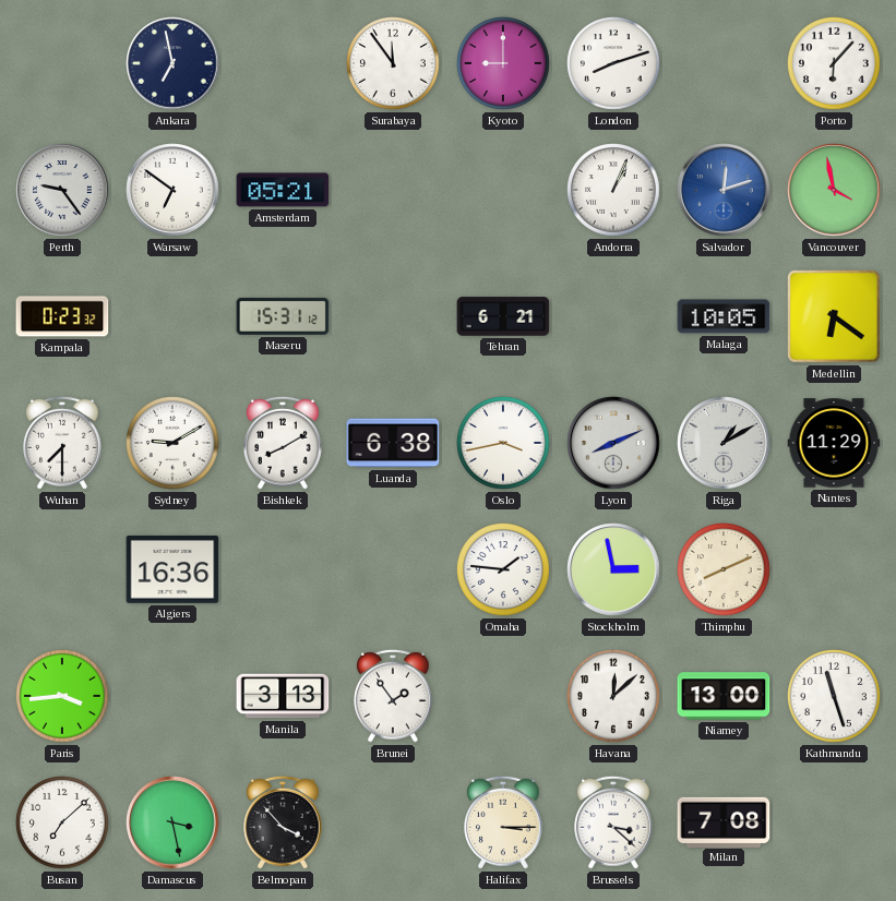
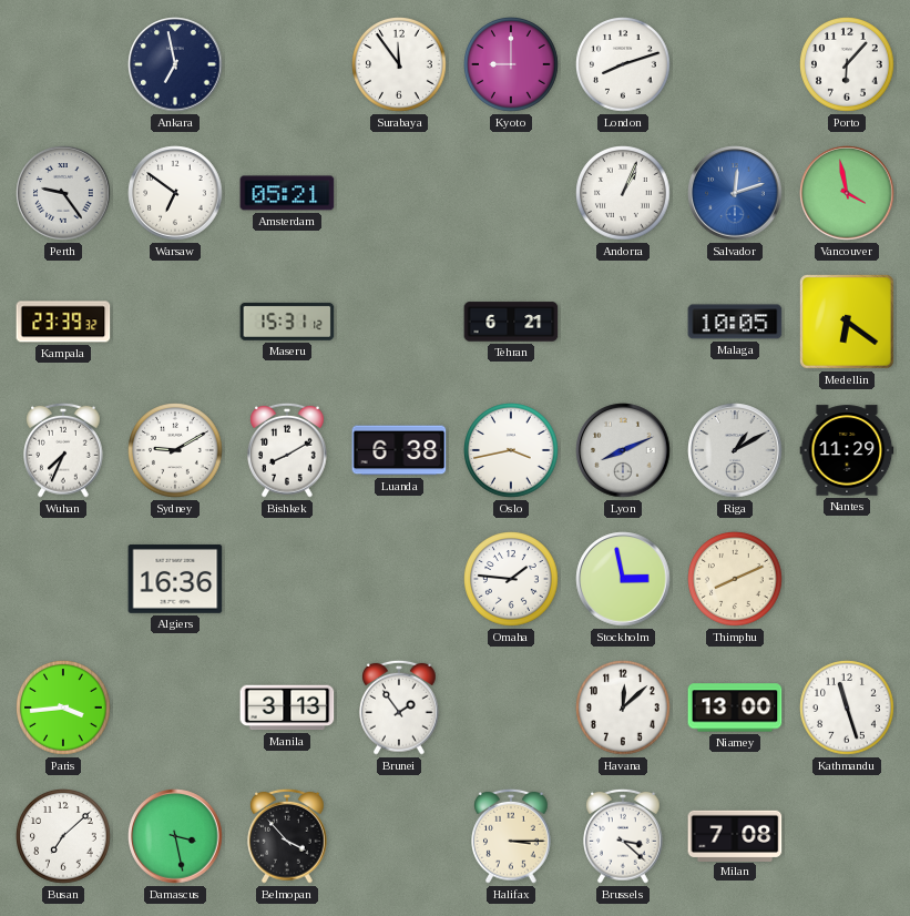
Kampala: 0:23 -> 23:39 (63, 322)
Wuhan: 7:30 -> 7:34 (64, 450)
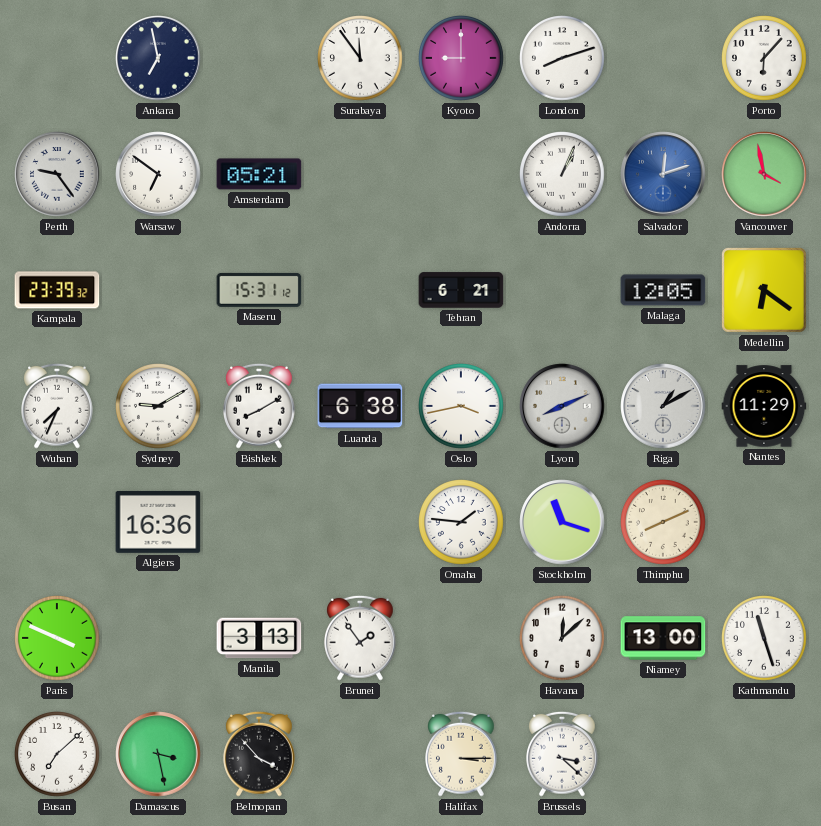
Malaga: 10:05 -> 12:05 (663, 290)
Stockholm: 2:58 -> 11:18 (562, 522)
Paris: 3:44 -> 3:49 (58, 639)
Milan: 7:08 -> none (735, 835)
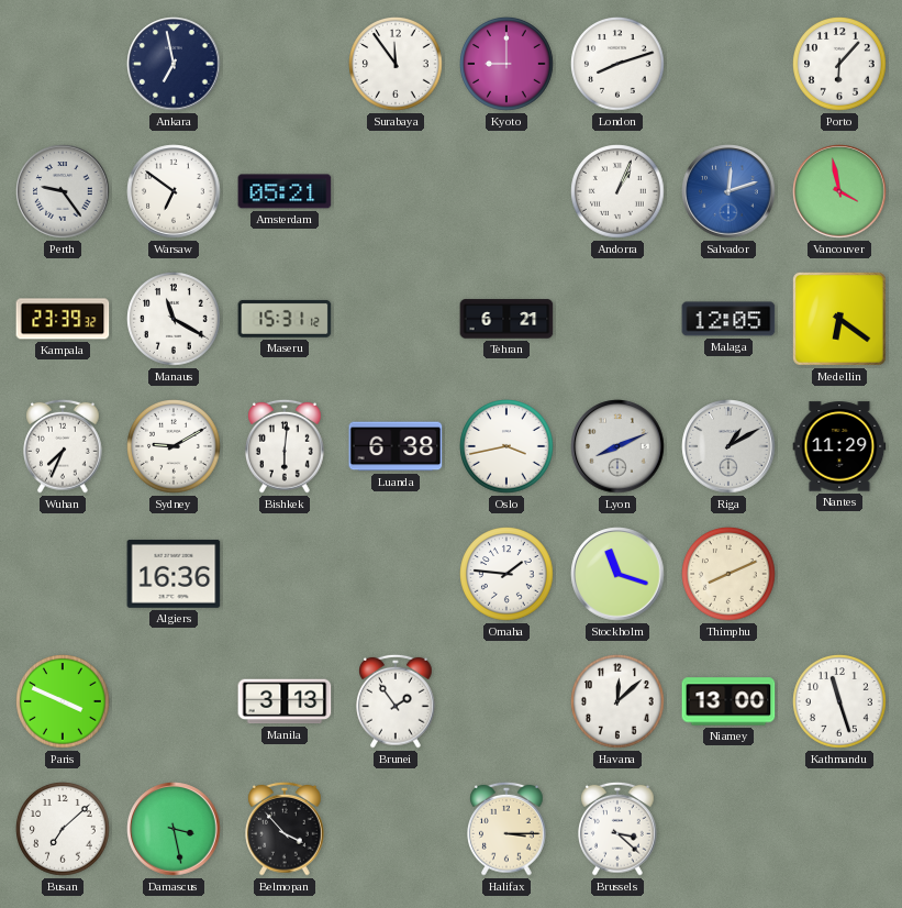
Manaus: none -> 11:20 (175, 320)
Bishkek: 8:10 -> 6:01 (286, 446)
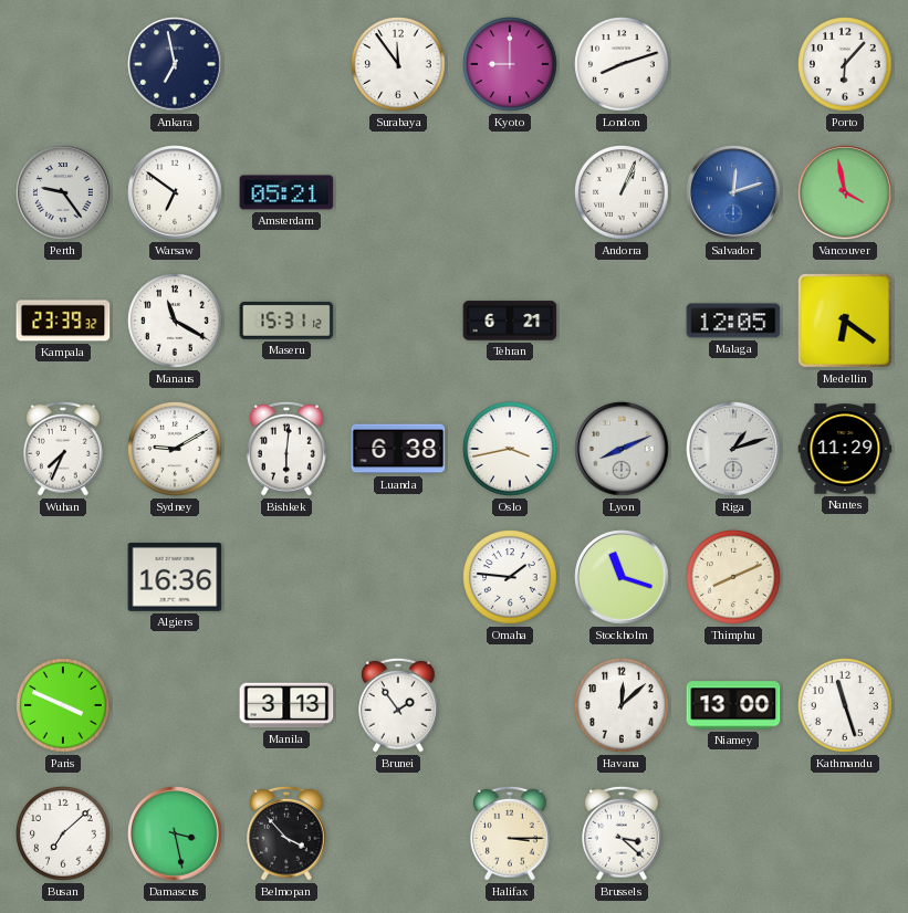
Riga: 1:10 -> 1:12 (733, 449)
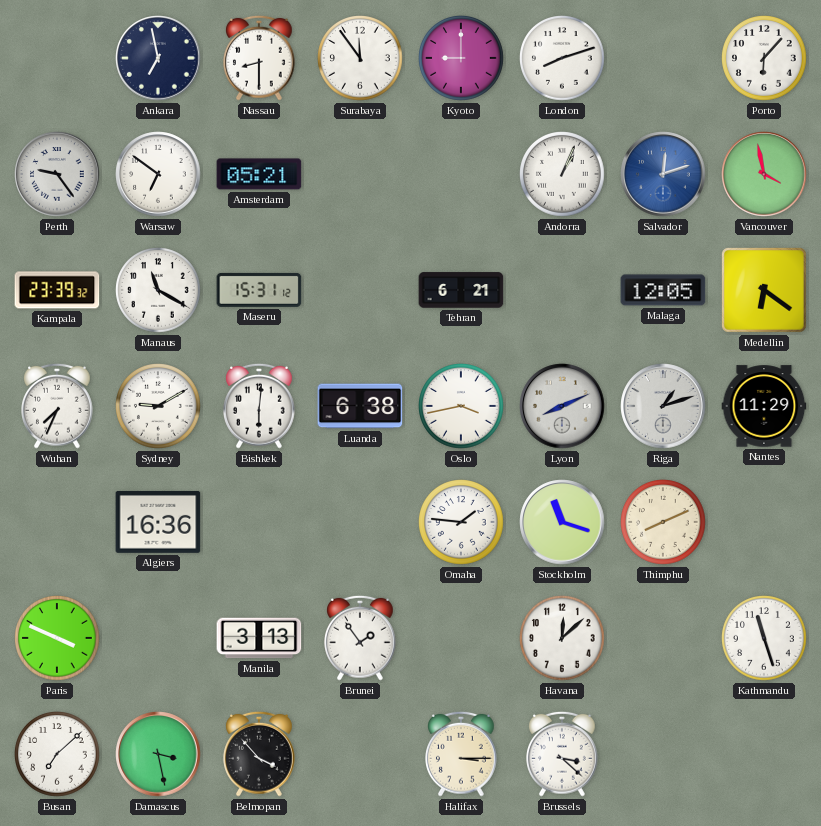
Nassau: none -> 8:30 (260, 58)
Niamey: 13:00 -> none (733, 705)
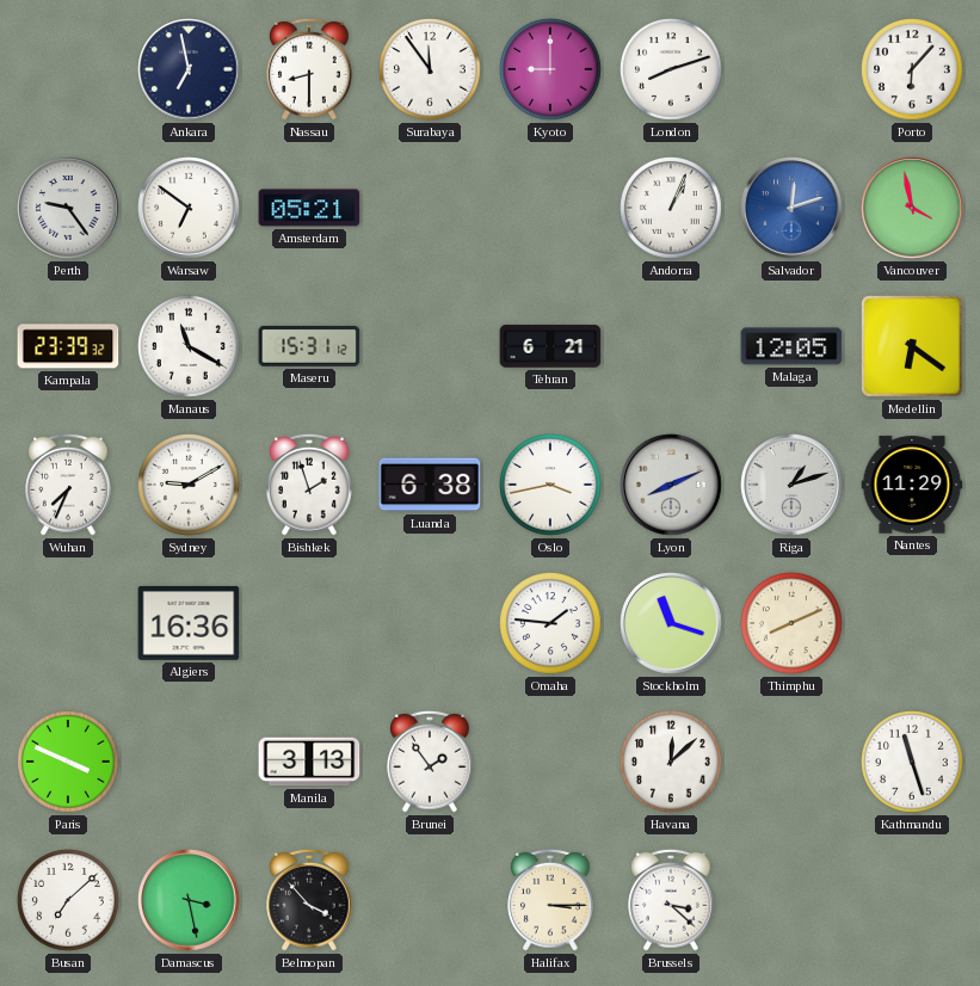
Bishkek: 6:01 -> 1:57 (310, 485)
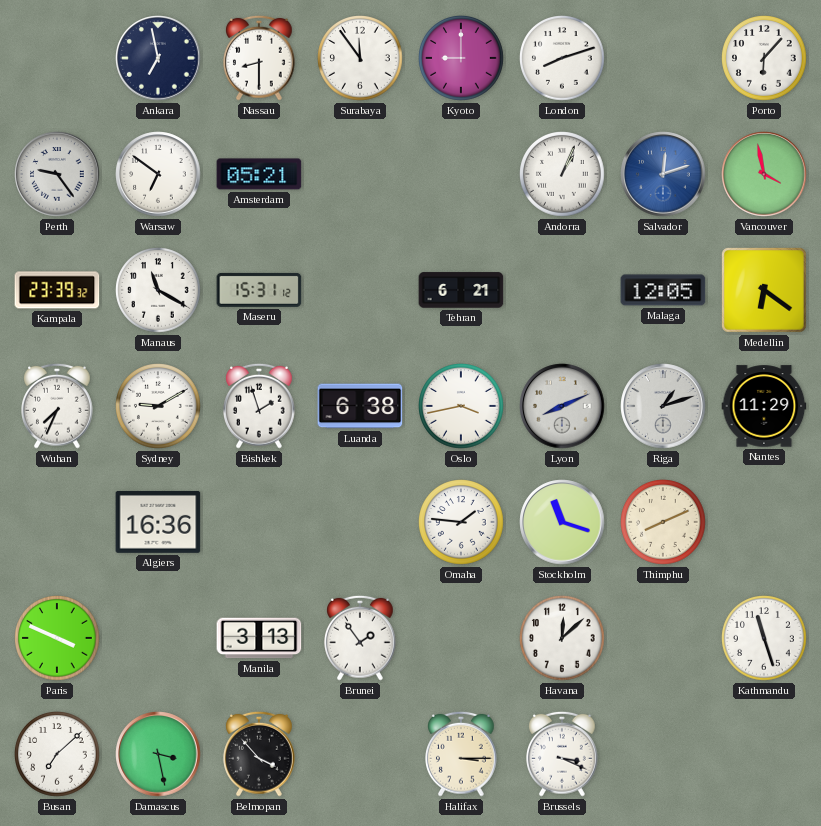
Brussels: 3:22 -> 3:19 (563, 754)
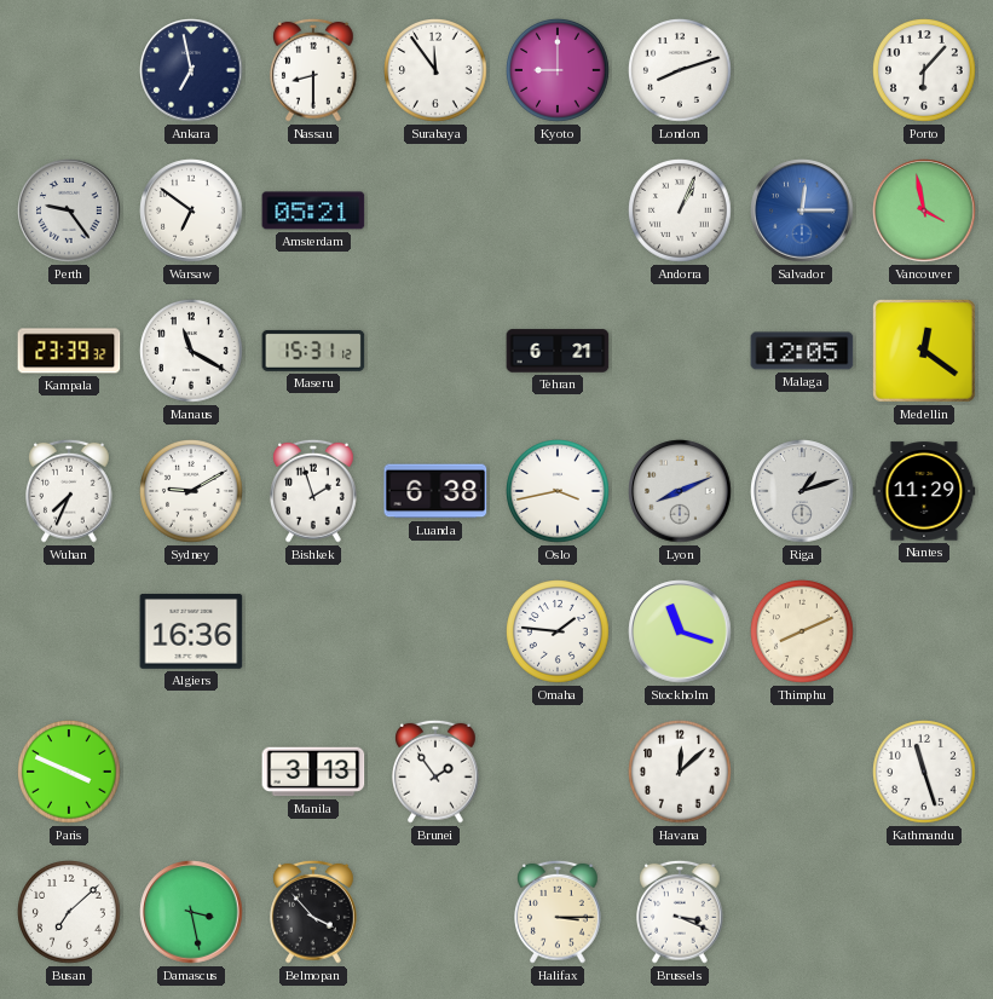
Salvador: 12:12 -> 12:15 (802, 210)
Medellin: 6:21 -> 12:21 (925, 352)
